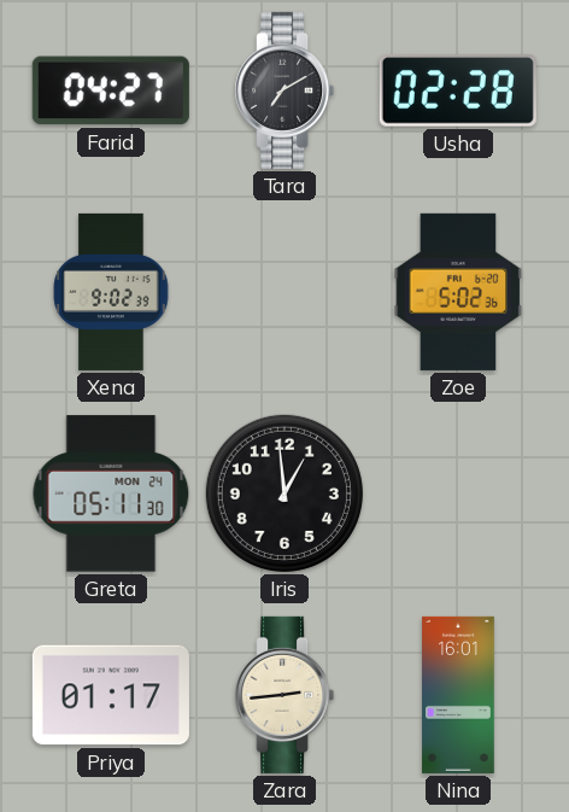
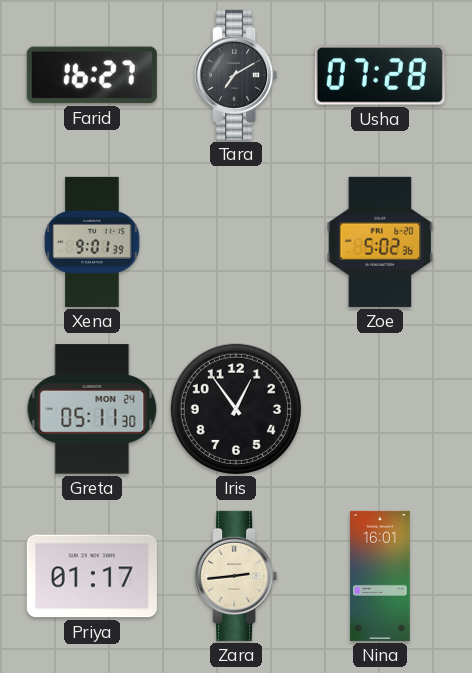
Farid: 04:27 -> 16:27 (92, 75)
Usha: 02:28 -> 07:28 (380, 75)
Xena: 9:02 -> 9:01 (92, 242)
Iris: 12:59 -> 12:54 (236, 409)
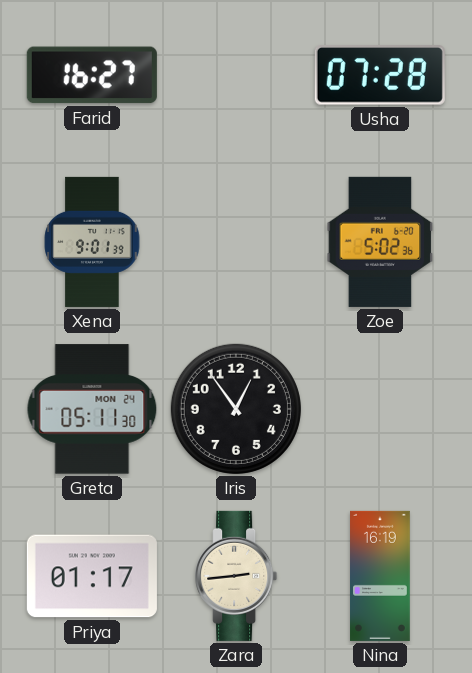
Tara: 7:10 -> none (236, 75)
Nina: 16:01 -> 16:19 (380, 576)
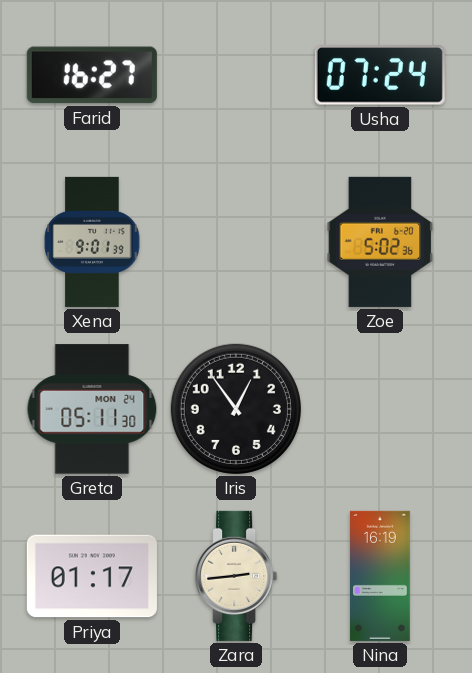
Usha: 07:28 -> 07:24 (380, 75)
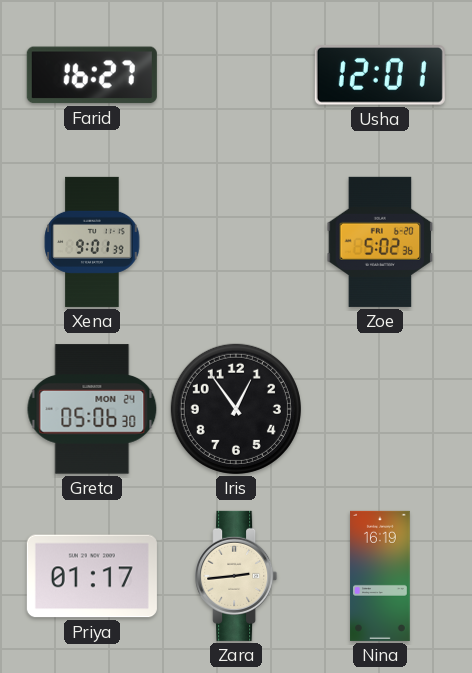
Usha: 07:24 -> 12:01 (380, 75)
Greta: 05:11 -> 05:06 (92, 409)
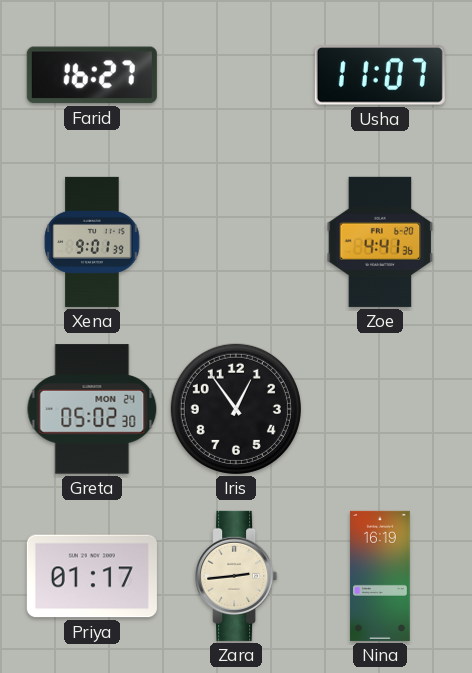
Usha: 12:01 -> 11:07 (380, 75)
Zoe: 5:02 -> 4:41 (380, 242)
Greta: 05:06 -> 05:02 (92, 409)
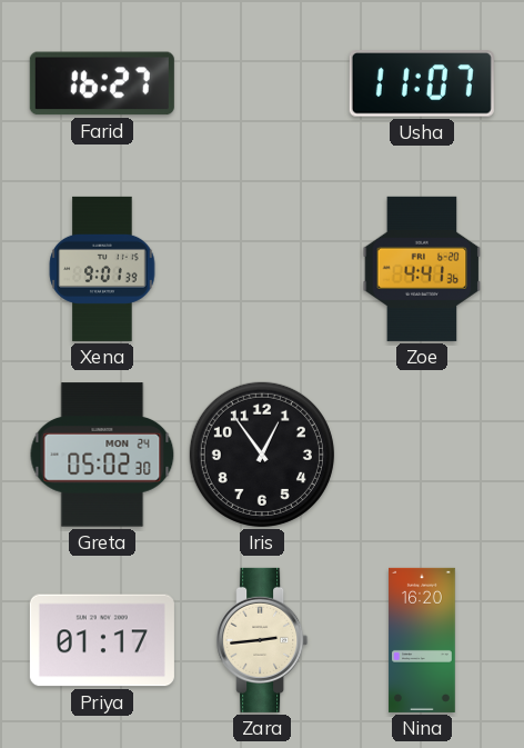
Nina: 16:19 -> 16:20 (422, 640)
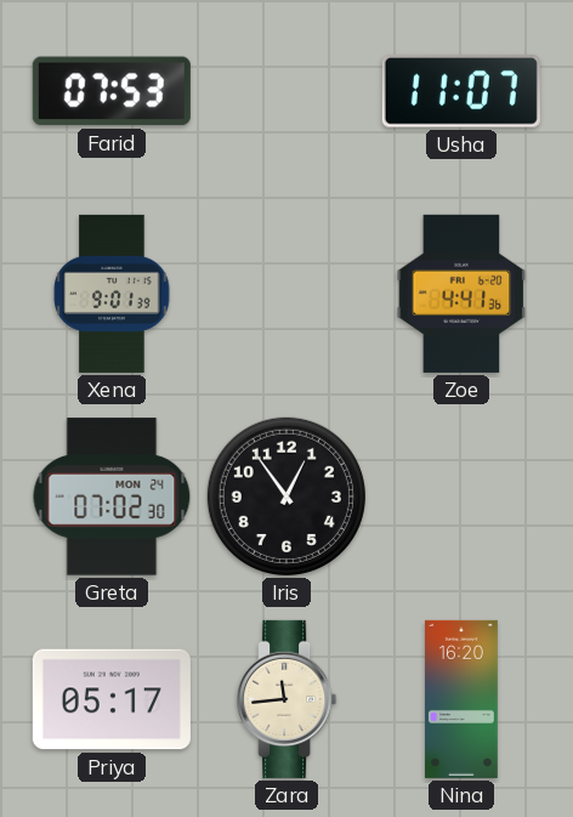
Farid: 16:27 -> 07:53 (112, 91)
Greta: 05:02 -> 07:02 (112, 497)
Priya: 01:17 -> 05:17 (112, 699)
Zara: 2:44 -> 11:44 (286, 699)
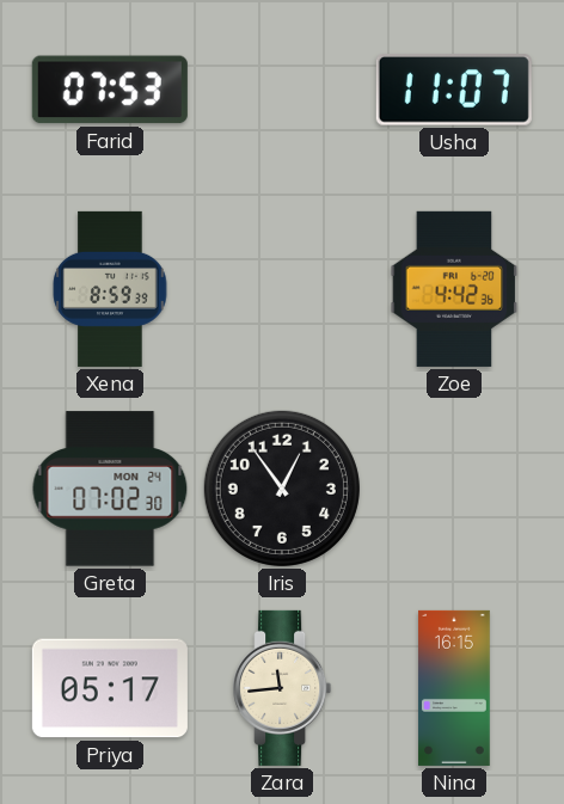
Xena: 9:01 -> 8:59 (110, 289)
Zoe: 4:41 -> 4:42 (454, 289)
Nina: 16:20 -> 16:15 (454, 688)
